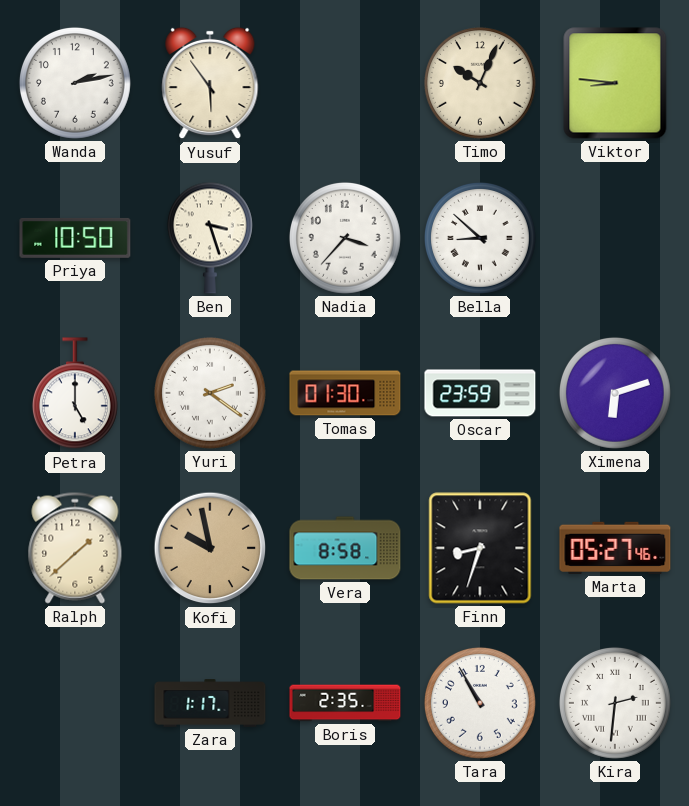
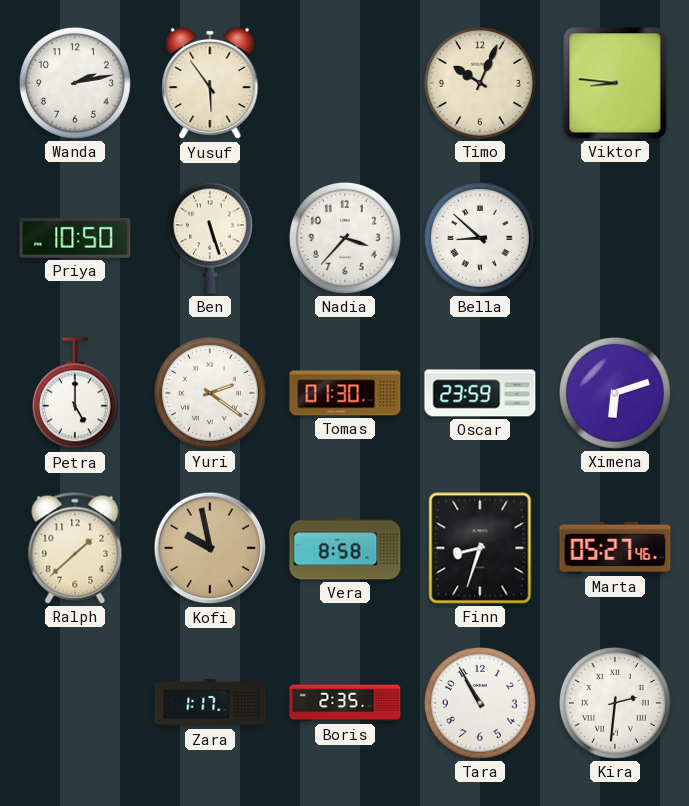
Ben: 3:27 -> 5:27 (210, 238)
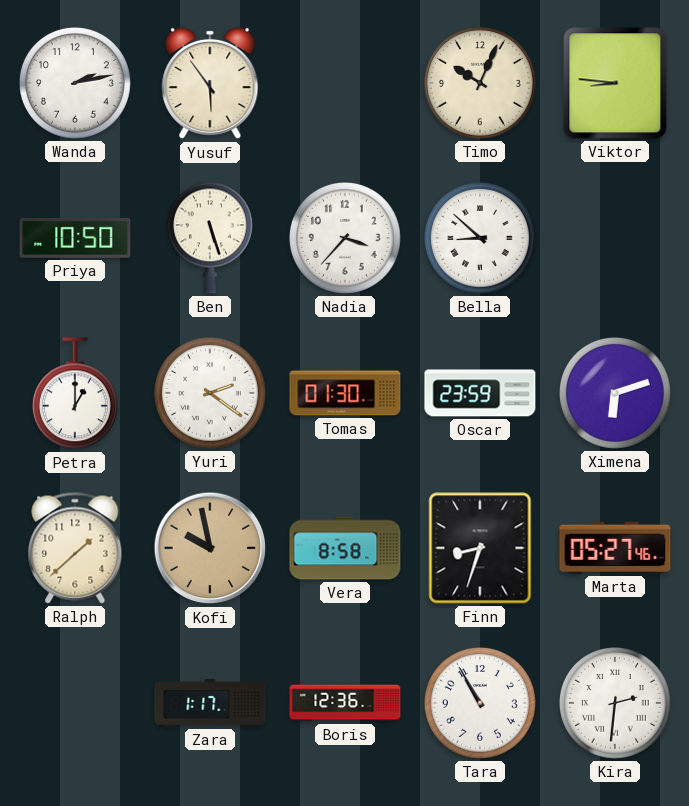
Petra: 5:00 -> 1:00 (75, 394)
Boris: 2:35 -> 12:36 (345, 703)
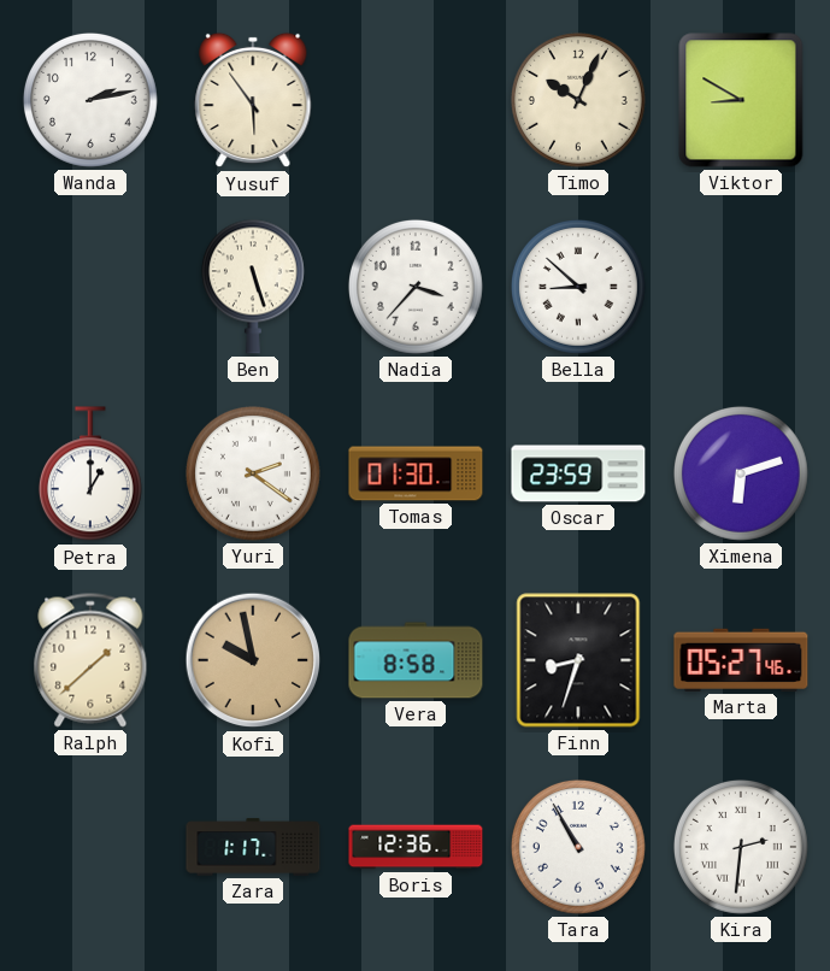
Viktor: 8:46 -> 8:50 (741, 100)
Priya: 10:50 -> none (75, 238)
